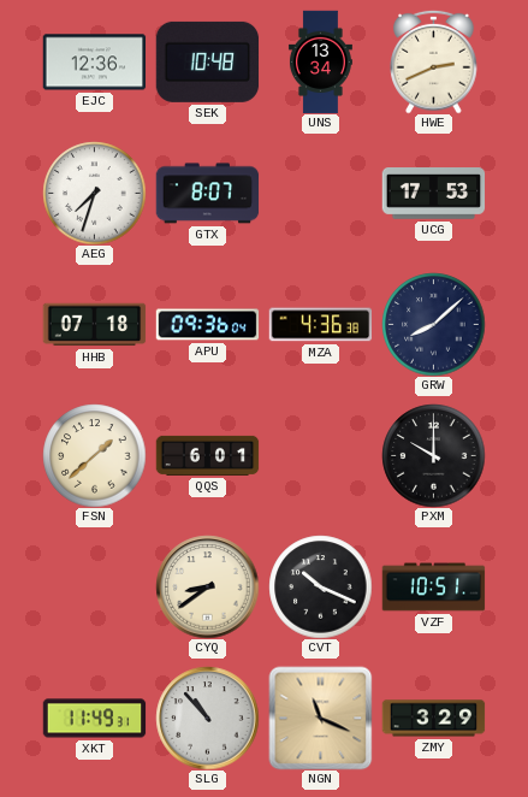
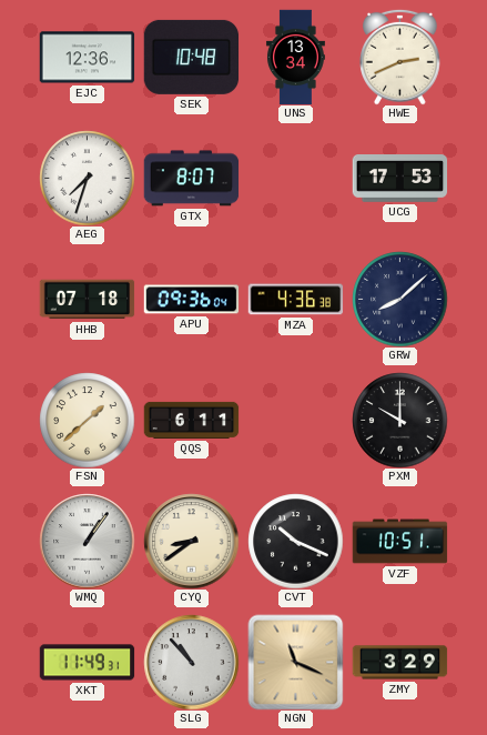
QQS: 6:01 -> 6:11 (191, 420)
WMQ: none -> 1:06 (87, 541)
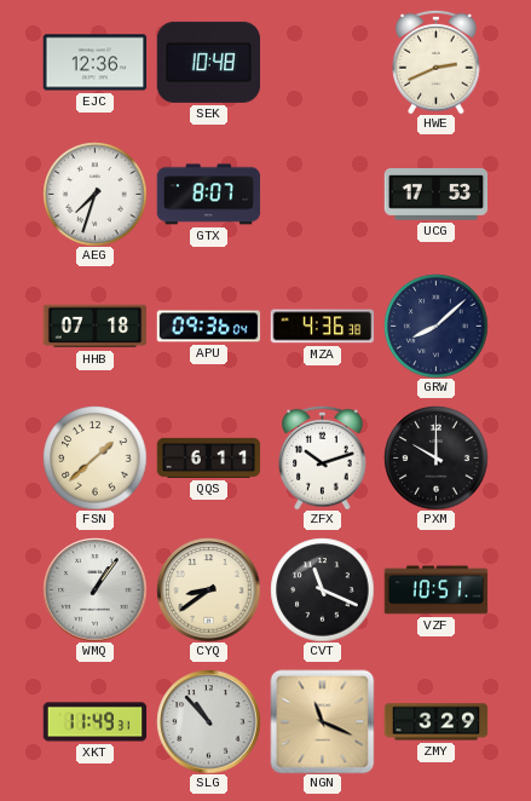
UNS: 13:34 -> none (295, 57)
ZFX: none -> 10:12 (323, 457)
CVT: 10:19 -> 11:19 (322, 589)
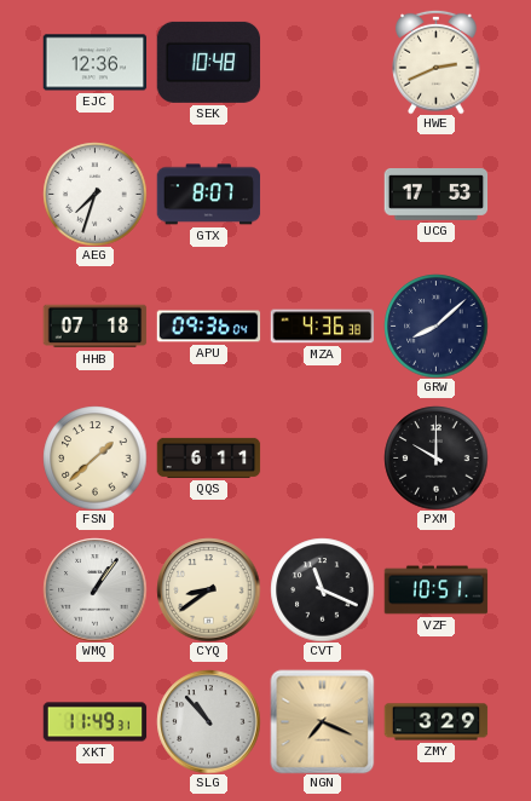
ZFX: 10:12 -> none (323, 457)
NGN: 11:19 -> 7:19 (322, 721)
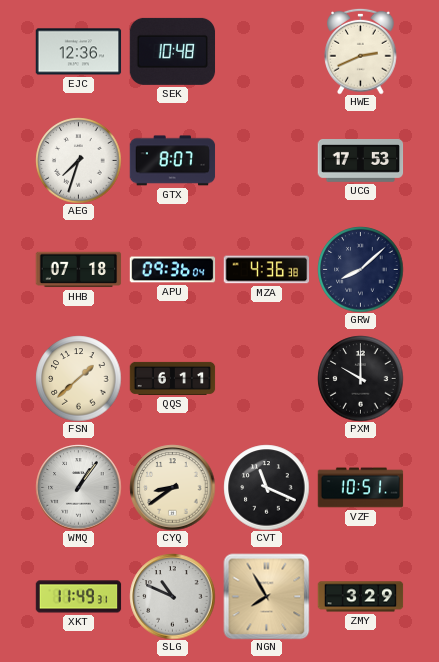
SLG: 10:53 -> 10:49 (172, 596)
NGN: 7:19 -> 7:55 (266, 596)
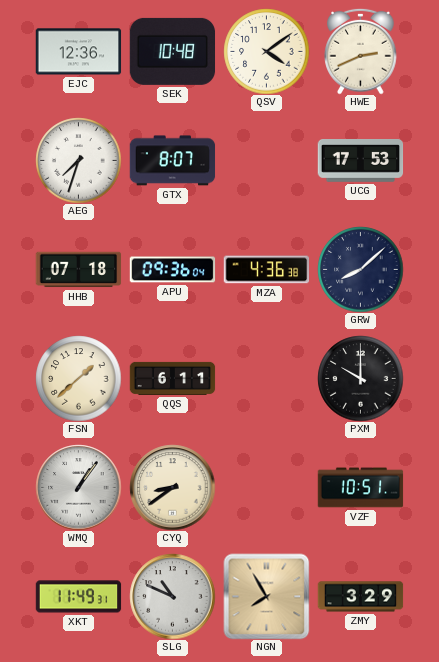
QSV: none -> 4:09 (266, 51)
CVT: 11:19 -> none (266, 487)
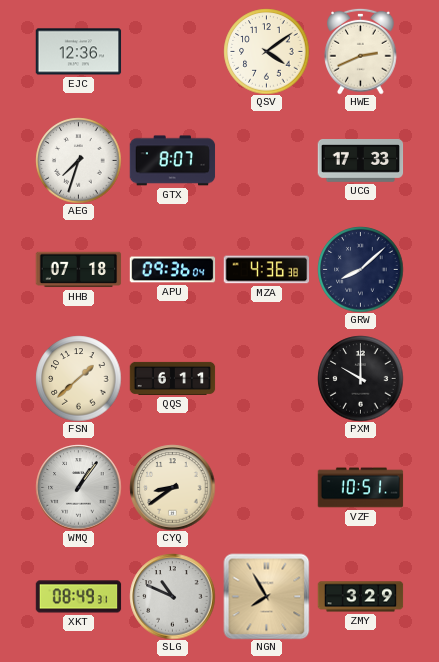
SEK: 10:48 -> none (172, 51)
UCG: 17:53 -> 17:33 (360, 161)
XKT: 11:49 -> 08:49 (78, 597)
